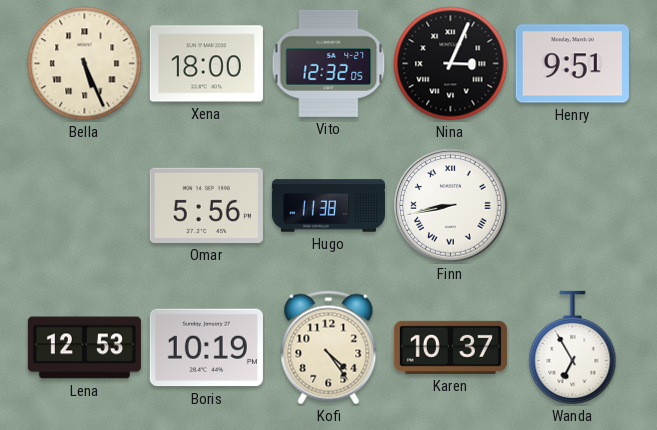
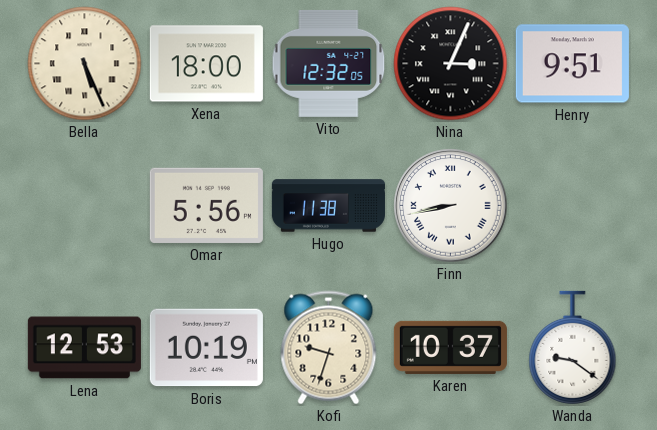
Kofi: 4:24 -> 9:33 (329, 348)
Wanda: 6:55 -> 9:21 (573, 347)
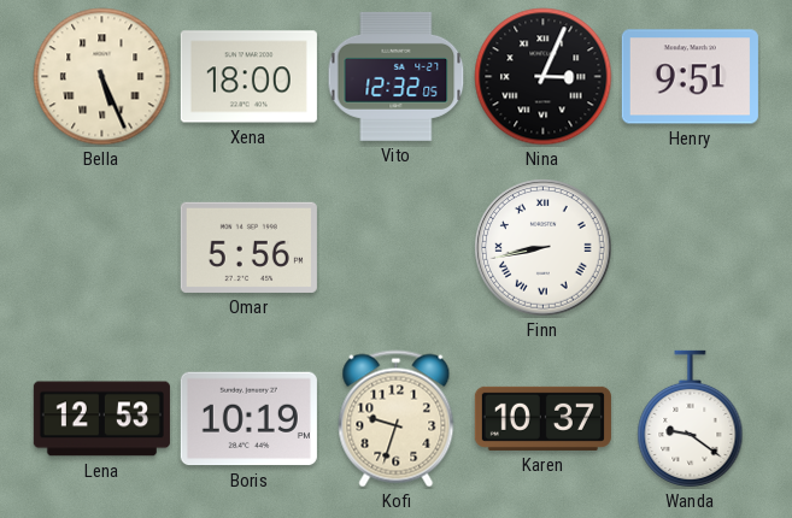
Hugo: 11:38 -> none (328, 206)
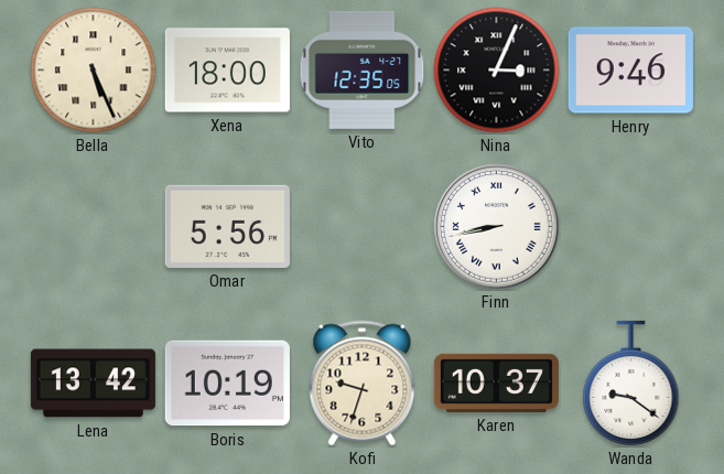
Vito: 12:32 -> 12:35 (363, 69)
Henry: 9:51 -> 9:46 (630, 71)
Lena: 12:53 -> 13:42 (93, 384)
